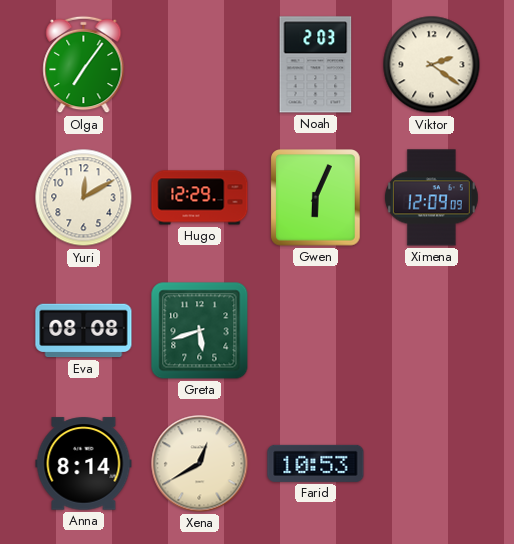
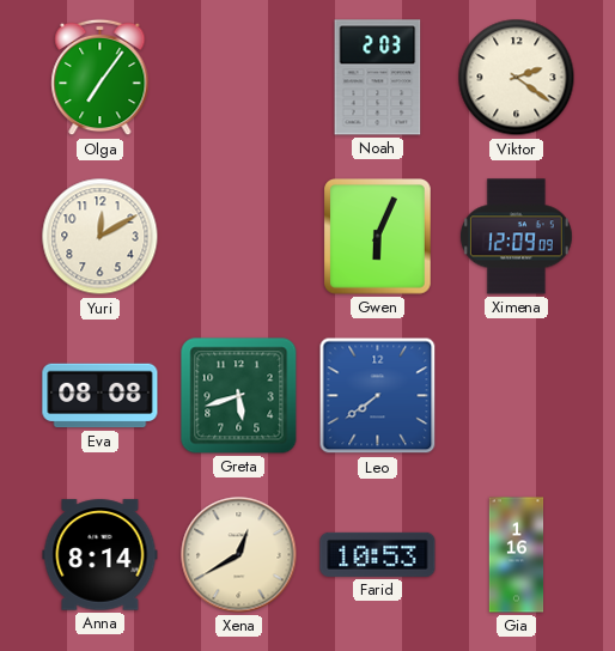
Hugo: 12:29 -> none (200, 198)
Leo: none -> 7:39 (378, 396)
Gia: none -> 1:16 (517, 555)
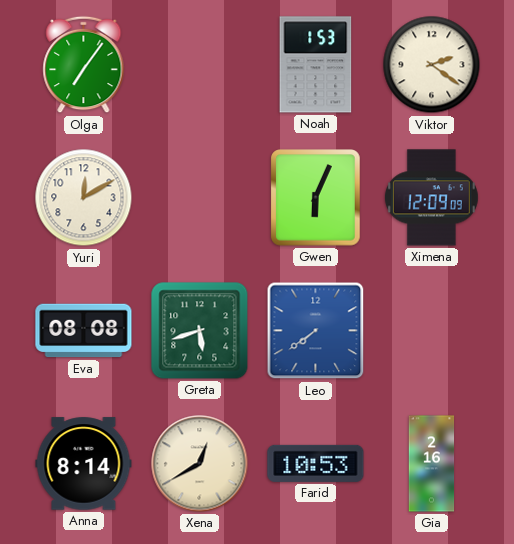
Noah: 2:03 -> 1:53 (316, 65)
Gia: 1:16 -> 2:16 (432, 464)
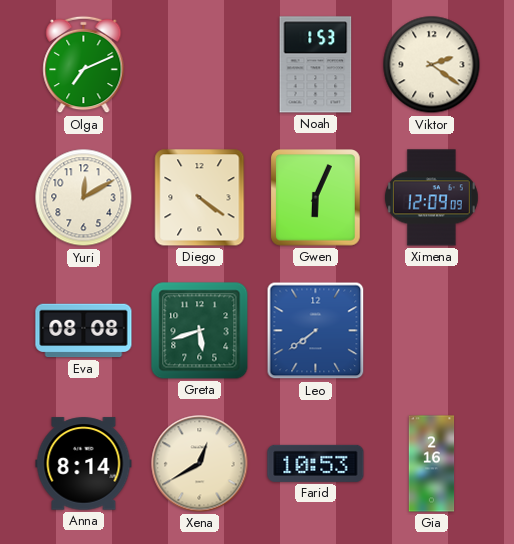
Olga: 7:06 -> 7:11 (84, 65)
Diego: none -> 4:21 (200, 198)
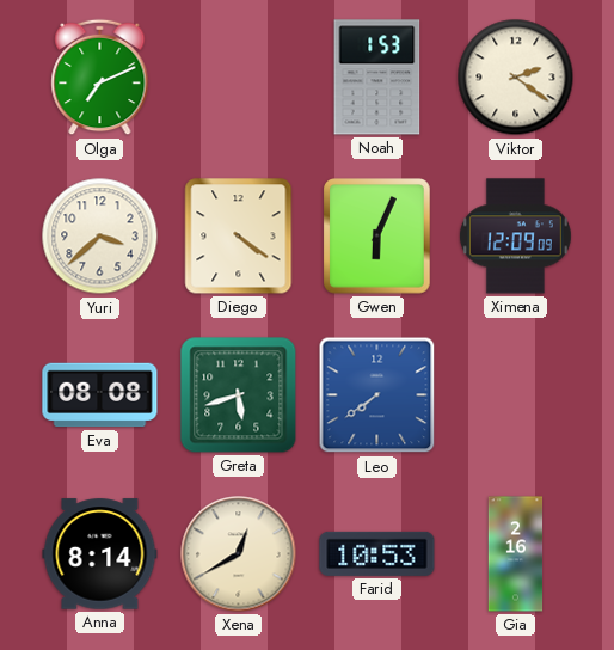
Yuri: 12:10 -> 3:38 (100, 237)
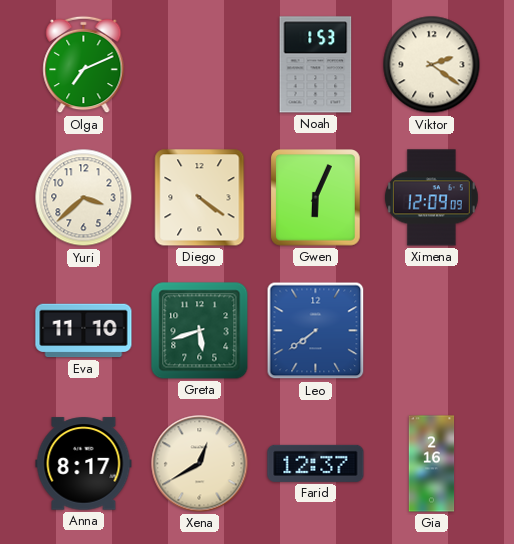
Eva: 08:08 -> 11:10 (84, 331)
Anna: 8:14 -> 8:17 (84, 464)
Farid: 10:53 -> 12:37 (316, 463)
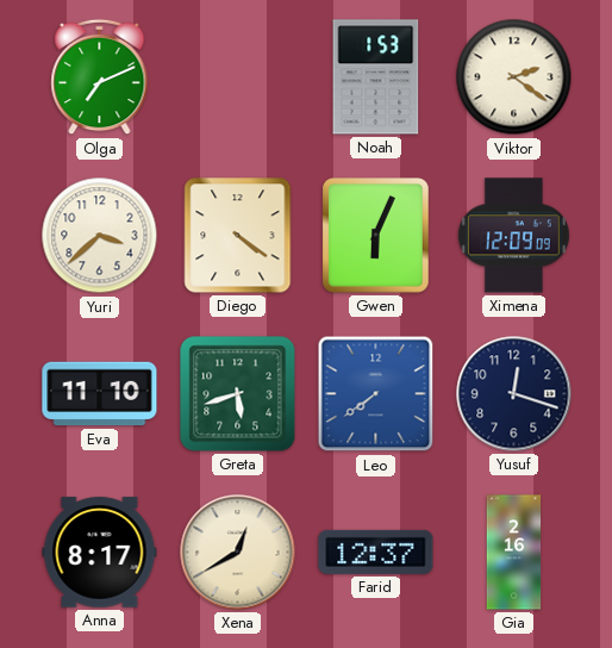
Yusuf: none -> 12:18 (514, 394)
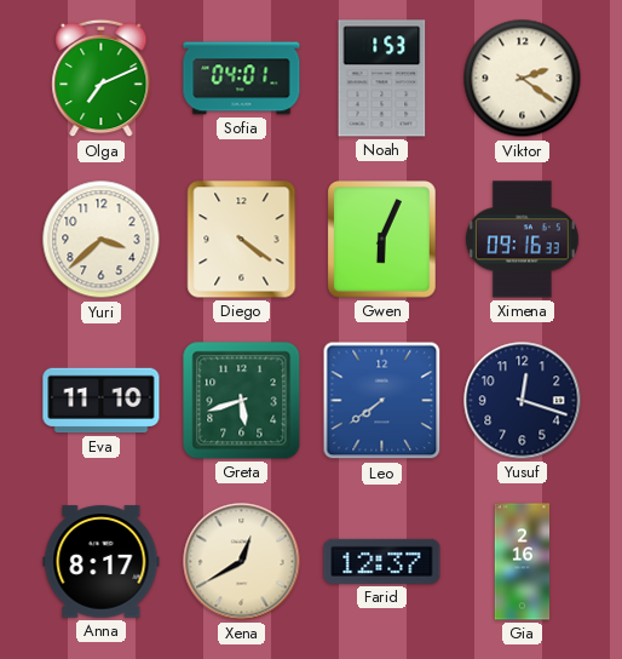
Sofia: none -> 04:01 (242, 79)
Ximena: 12:09 -> 09:16 (522, 240)
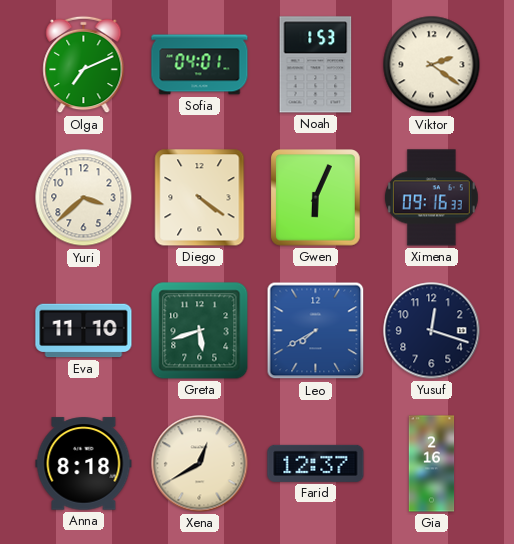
Leo: 7:39 -> 7:40 (316, 331)
Anna: 8:17 -> 8:18 (84, 464)
